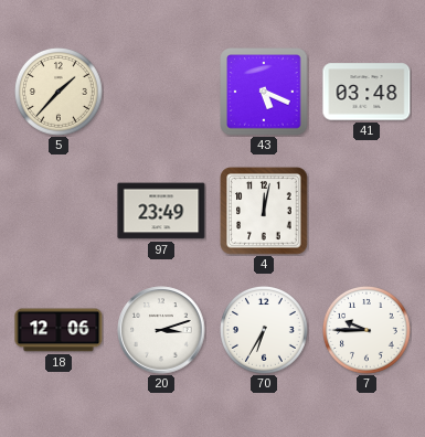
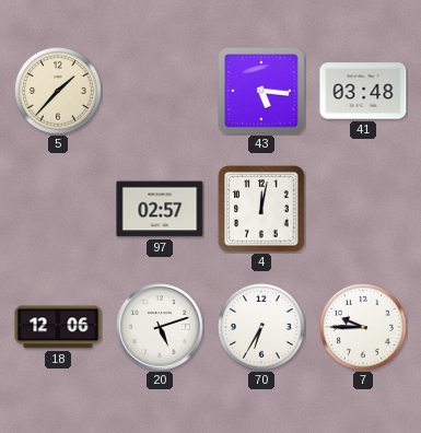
43: 5:19 -> 5:16 (261, 91)
97: 23:49 -> 02:57 (160, 209)
20: 3:12 -> 5:12 (160, 327)
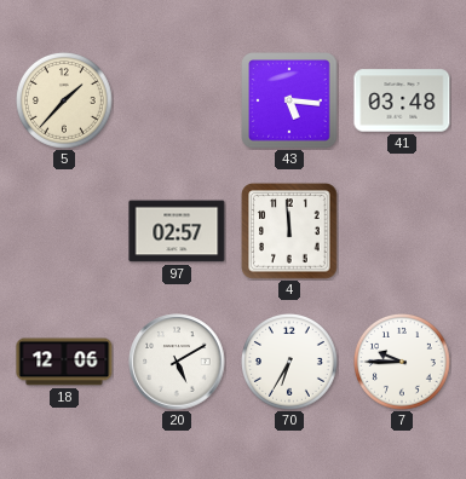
4: 12:02 -> 11:59 (289, 231)
20: 5:12 -> 5:10 (177, 362)
